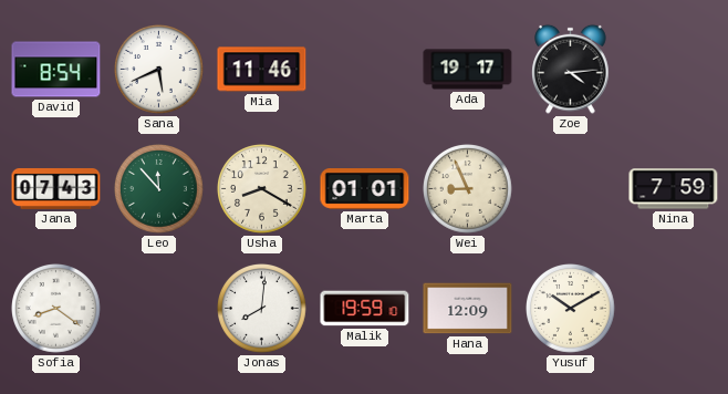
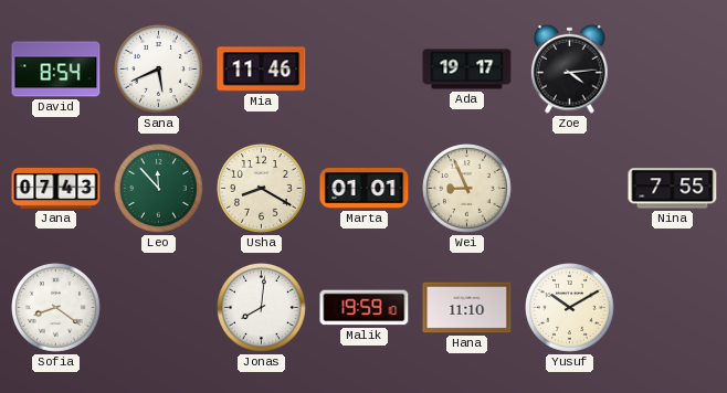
Nina: 7:59 -> 7:55 (673, 189)
Hana: 12:09 -> 11:10 (467, 308)
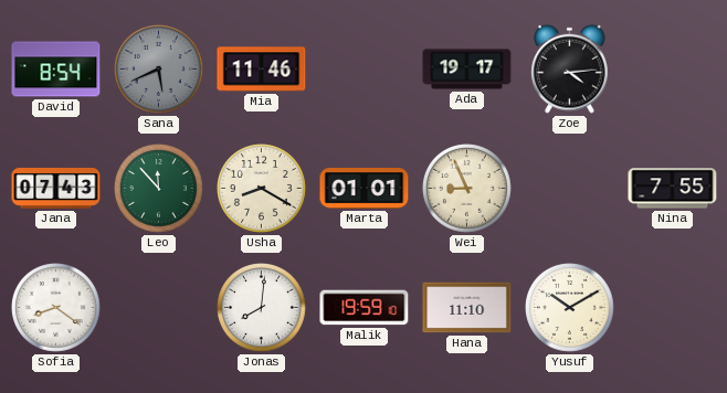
Sana dial: white -> grey (159, 70)
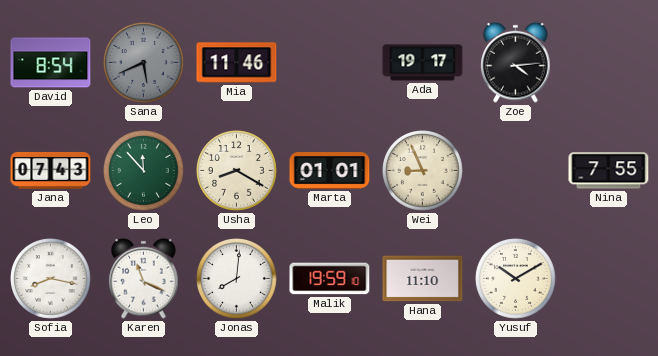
Sofia: 8:21 -> 8:17 (51, 279)
Karen: none -> 11:19 (144, 278)
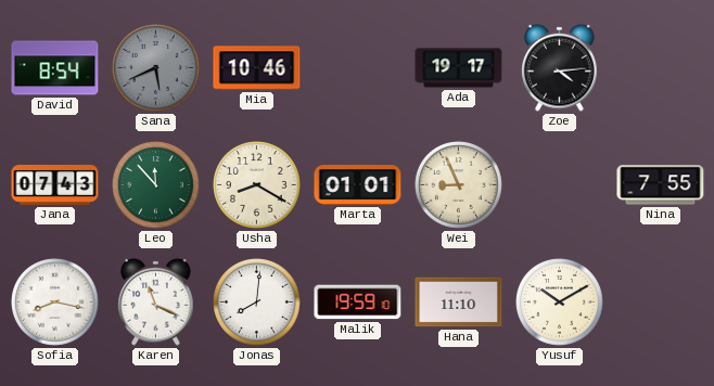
Mia: 11:46 -> 10:46 (257, 68)
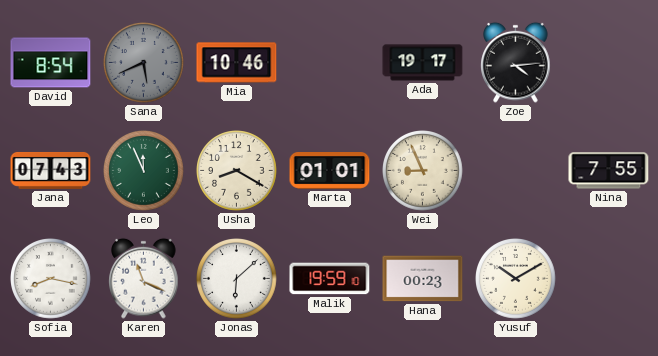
Leo: 11:53 -> 11:56 (144, 171)
Jonas: 8:01 -> 6:08 (237, 279)
Hana: 11:10 -> 00:23 (423, 279)
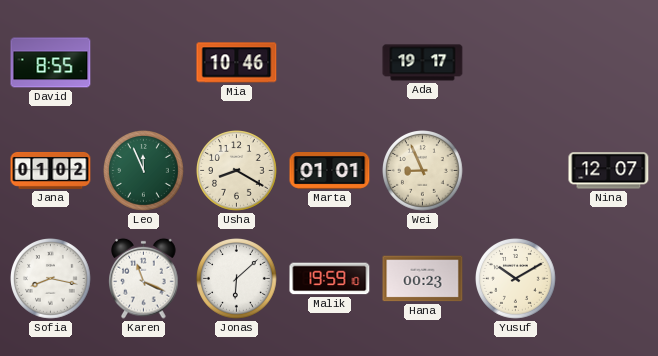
David: 8:54 -> 8:55 (51, 63)
Sana: 5:41 -> none (144, 63)
Zoe: 4:14 -> none (516, 62)
Jana: 07:43 -> 01:02 (51, 170)
Nina: 7:55 -> 12:07 (609, 171)
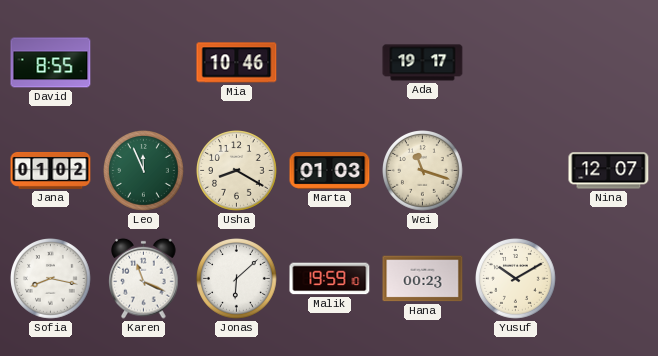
Marta: 01:01 -> 01:03 (330, 171)
Wei: 8:56 -> 11:18 (423, 171)
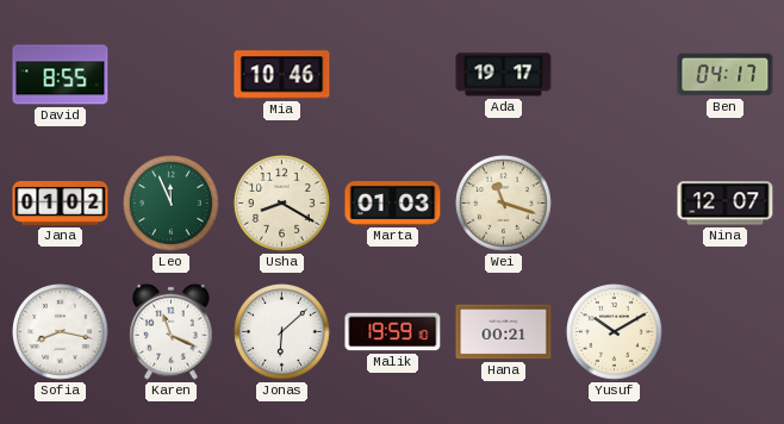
Ben: none -> 04:17 (726, 75)
Hana: 00:23 -> 00:21 (504, 332)
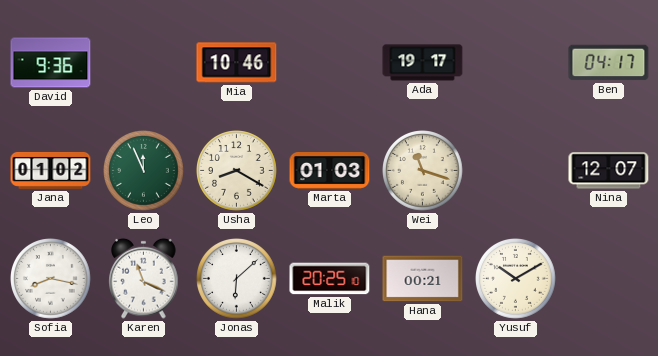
David: 8:55 -> 9:36 (51, 63)
Malik: 19:59 -> 20:25 (330, 279)
